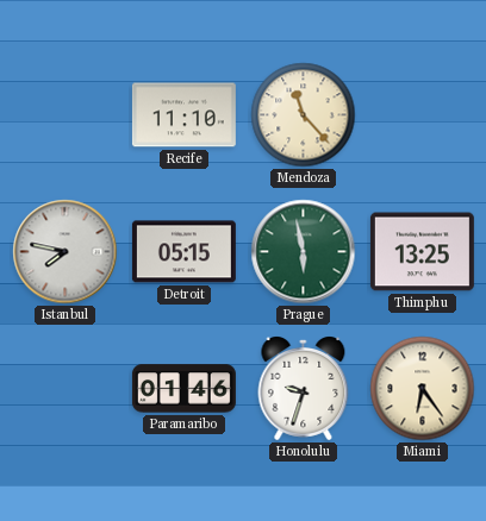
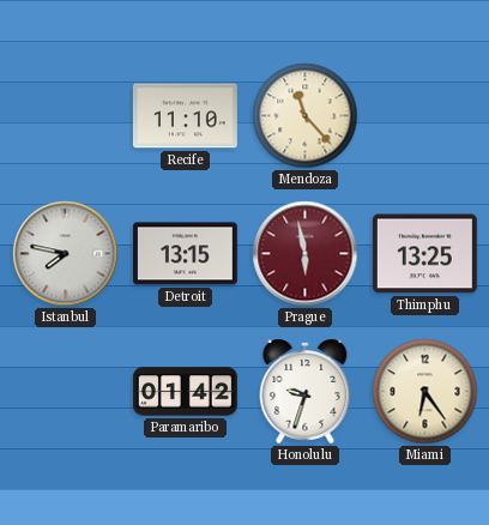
Detroit: 05:15 -> 13:15 (185, 254)
Prague dial: green -> burgundy (306, 254)
Paramaribo: 01:46 -> 01:42 (185, 392)
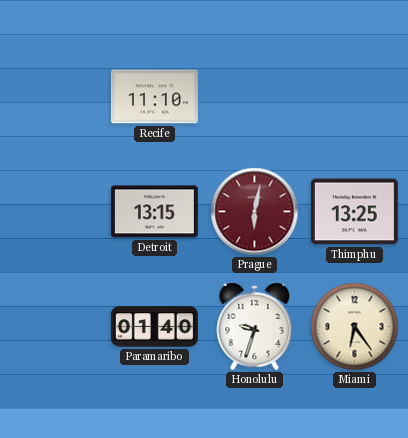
Mendoza: 11:23 -> none (306, 116)
Istanbul: 7:47 -> none (66, 254)
Prague: 5:58 -> 6:02 (255, 212)
Paramaribo: 01:42 -> 01:40 (154, 327)
